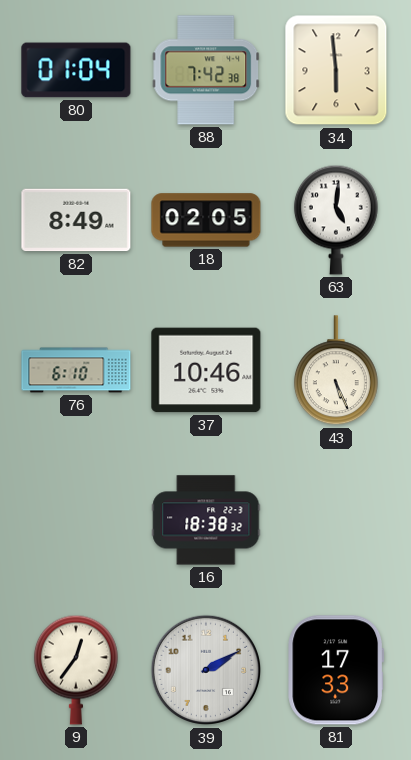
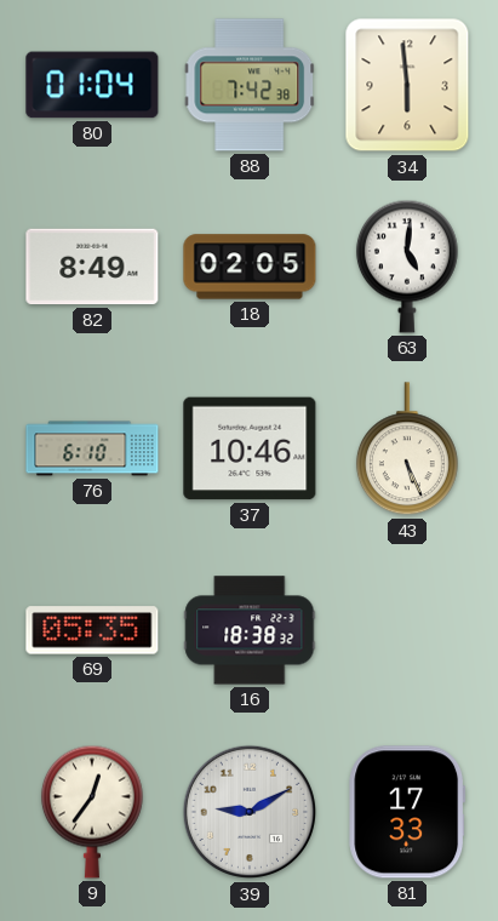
69: none -> 05:35 (92, 630)
39: 2:10 -> 9:10 (250, 812)
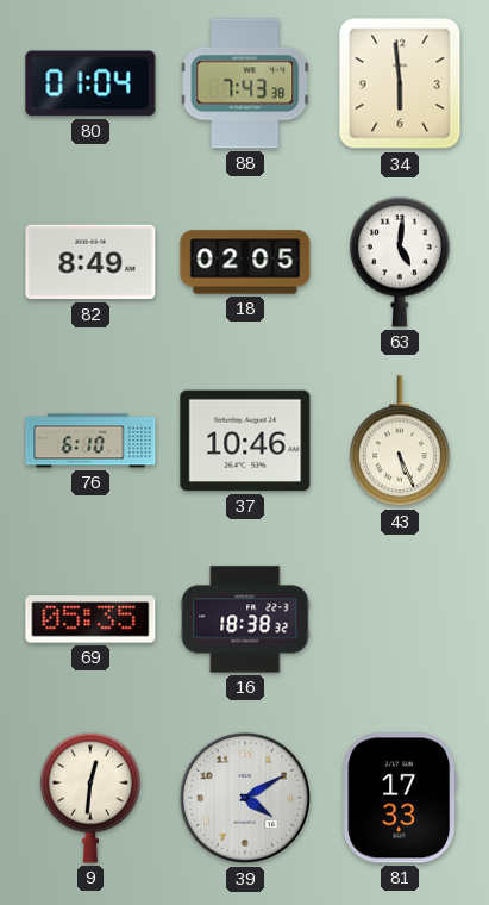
88: 7:42 -> 7:43 (245, 83)
9: 12:36 -> 12:31 (90, 798)
39: 9:10 -> 4:10 (245, 798)
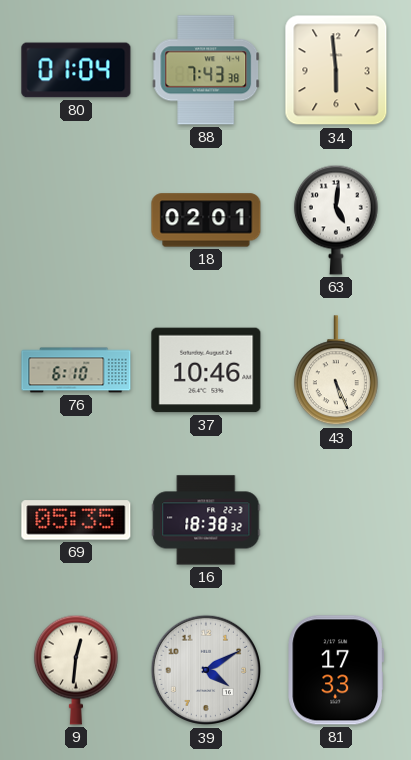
82: 8:49 -> none (90, 262)
18: 02:05 -> 02:01 (206, 220)
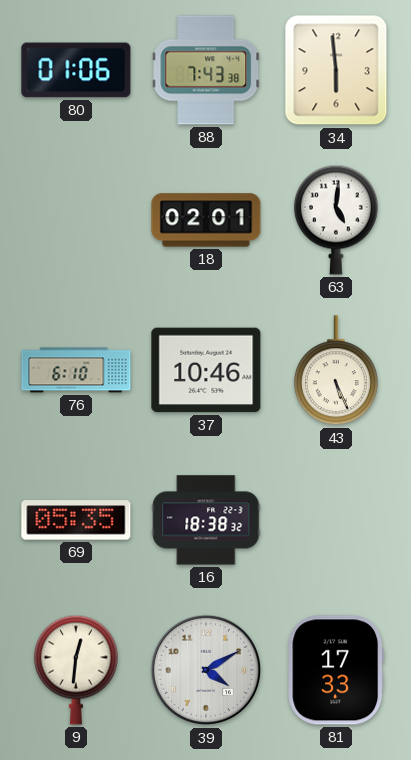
80: 01:04 -> 01:06 (76, 70)
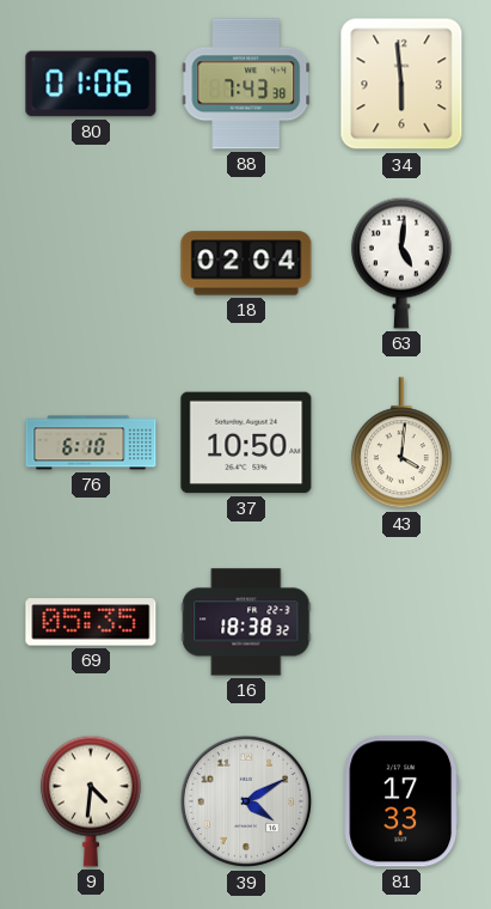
18: 02:01 -> 02:04 (246, 263)
37: 10:46 -> 10:50 (246, 443)
43: 5:26 -> 4:01 (401, 444)
9: 12:31 -> 4:31 (91, 801)
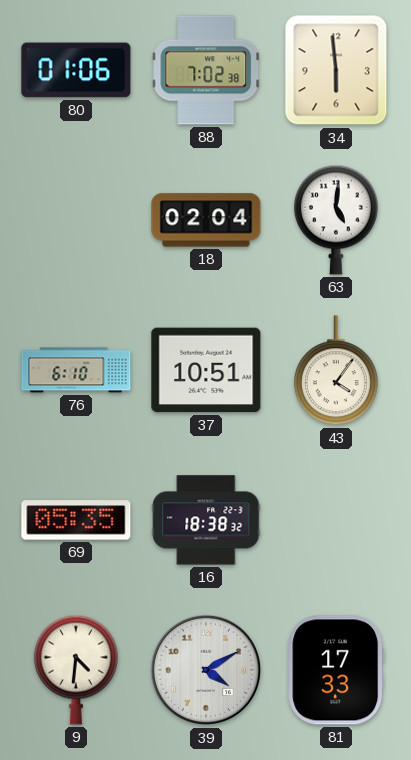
88: 7:43 -> 7:02 (206, 70)
37: 10:50 -> 10:51 (206, 370)
43: 4:01 -> 4:06 (336, 371)
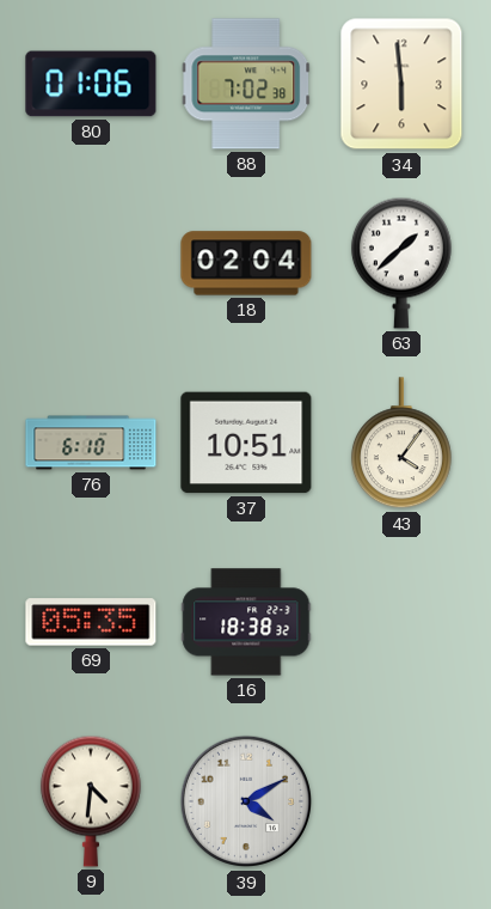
63: 5:01 -> 1:38 (401, 263)
81: 17:33 -> none (336, 670)
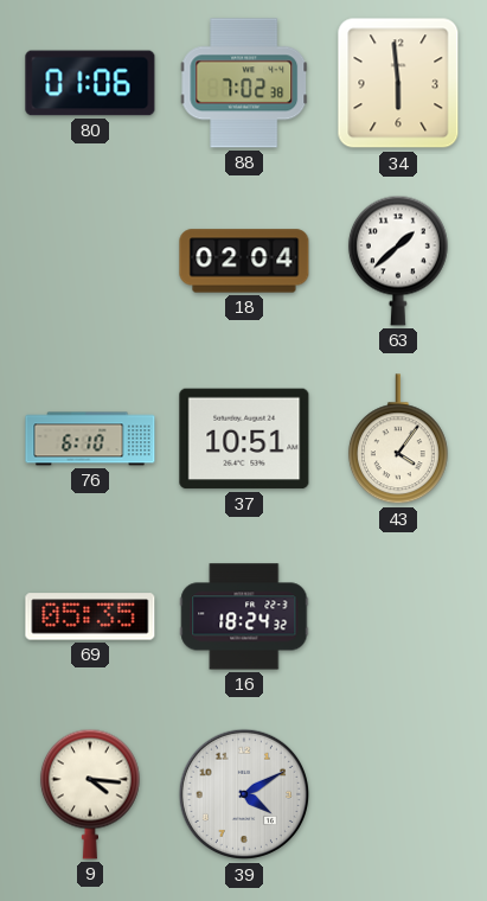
16: 18:38 -> 18:24 (244, 616)
9: 4:31 -> 4:16 (90, 794)
